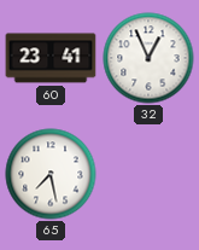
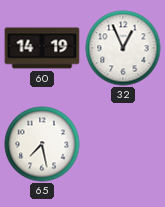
60: 23:41 -> 14:19 (42, 48)
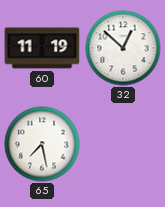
60: 14:19 -> 11:19 (42, 48)
32: 12:56 -> 12:52 (123, 48)
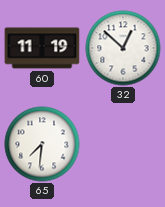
65: 7:28 -> 7:31 (42, 144)
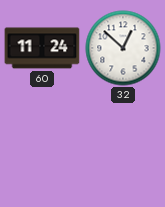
60: 11:19 -> 11:24 (42, 48)
65: 7:31 -> none (42, 144)
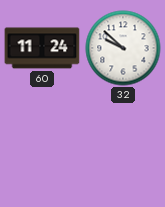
32: 12:52 -> 9:52 (123, 48)
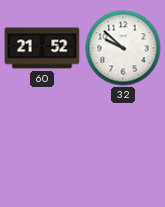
60: 11:24 -> 21:52 (42, 48)
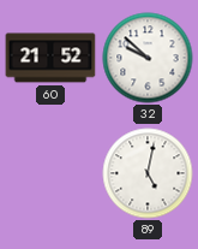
89: none -> 5:02 (148, 173)
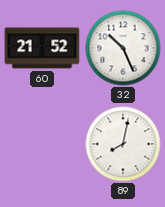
32: 9:52 -> 10:26 (123, 48)
89: 5:02 -> 8:02 (123, 144)
